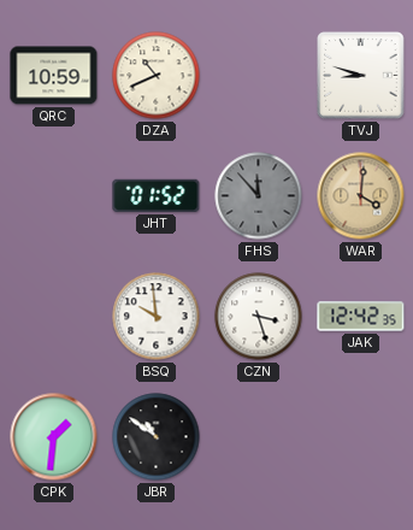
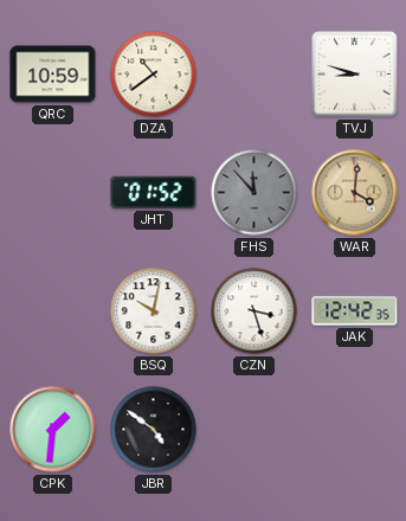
DZA: 10:41 -> 10:39 (154, 75)
BSQ: 9:59 -> 10:02 (154, 311)
JBR: 10:51 -> 4:51 (154, 430)
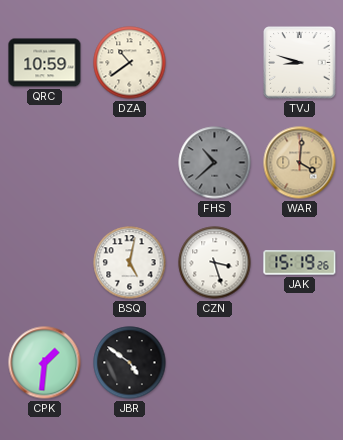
JHT: 01:52 -> none (154, 192)
FHS: 11:53 -> 10:38 (215, 163)
BSQ: 10:02 -> 5:02 (130, 263)
JAK: 12:42 -> 15:19 (300, 263)
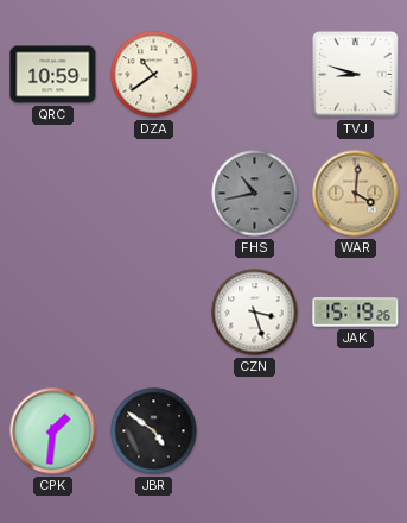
FHS: 10:38 -> 10:43 (255, 194)
BSQ: 5:02 -> none (130, 263)
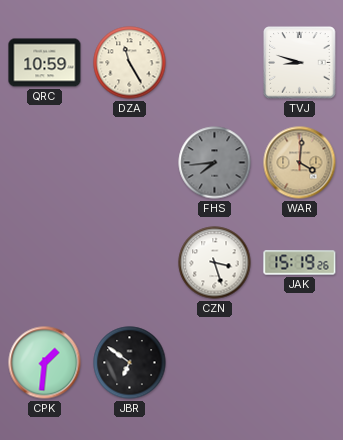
DZA: 10:39 -> 11:25 (130, 63)
FHS: 10:43 -> 7:44 (215, 163)
JBR: 4:51 -> 6:51 (130, 363)
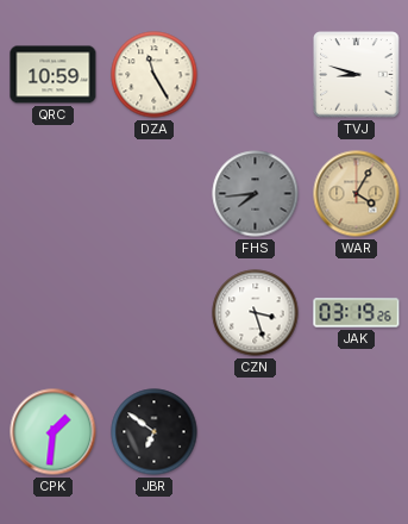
WAR: 4:01 -> 4:05 (357, 194)
JAK: 15:19 -> 03:19 (357, 313)
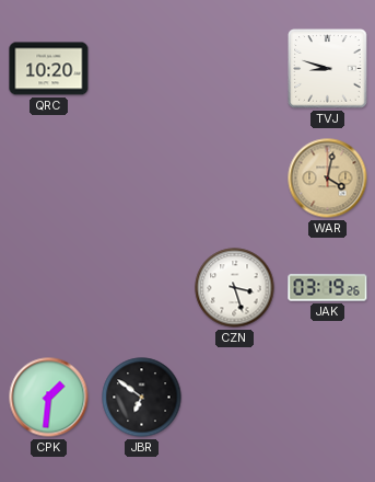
QRC: 10:59 -> 10:20 (49, 69)
DZA: 11:25 -> none (155, 75)
FHS: 7:44 -> none (256, 194)
WAR: 4:05 -> 4:02 (328, 179)
